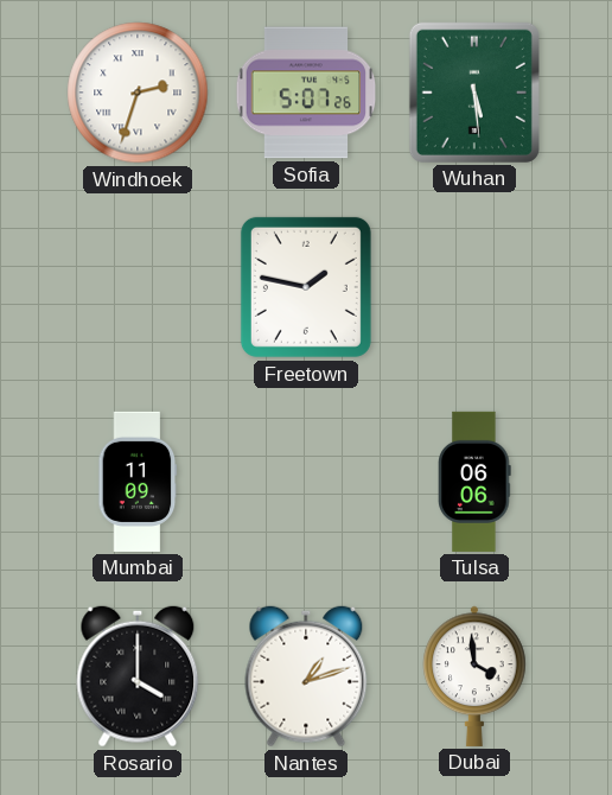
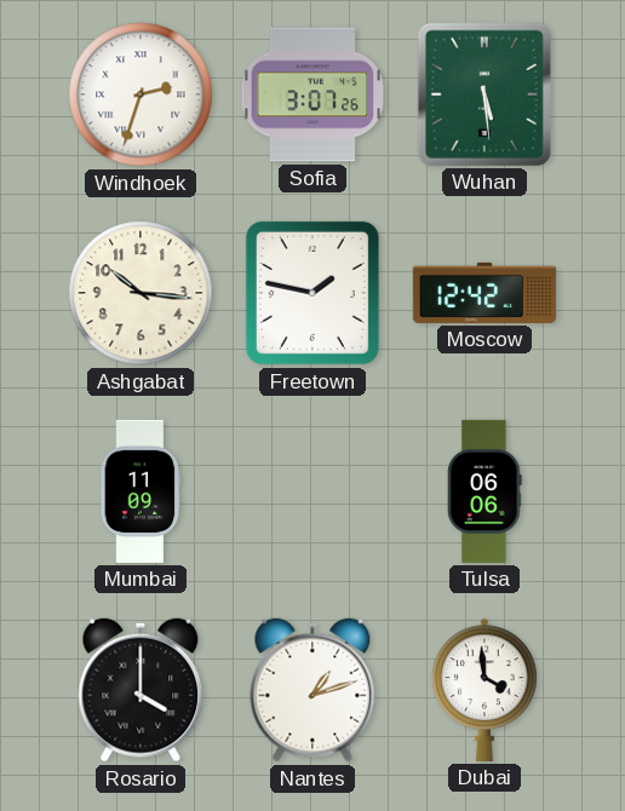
Sofia: 5:07 -> 3:07 (312, 94)
Ashgabat: none -> 10:16 (141, 293)
Moscow: none -> 12:42 (484, 293)
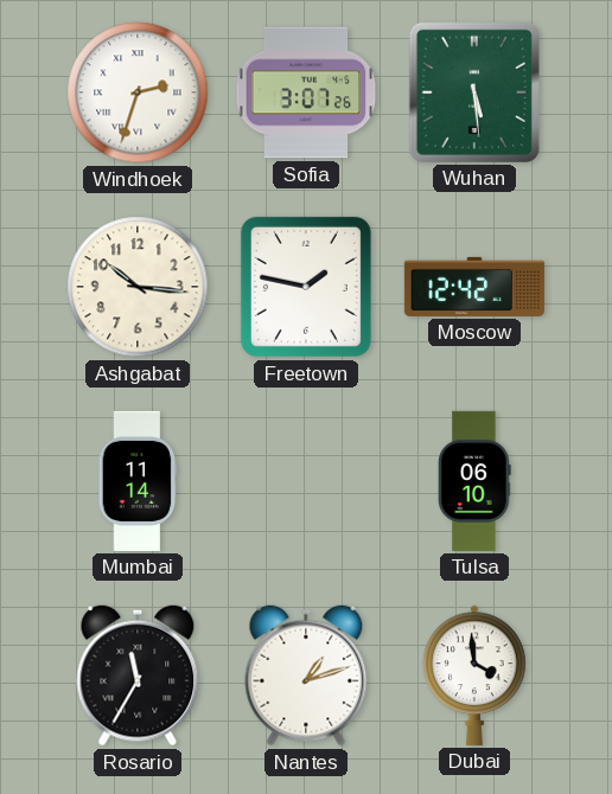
Mumbai: 11:09 -> 11:14 (138, 481)
Tulsa: 06:06 -> 06:10 (474, 481)
Rosario: 4:00 -> 11:35 (138, 675)
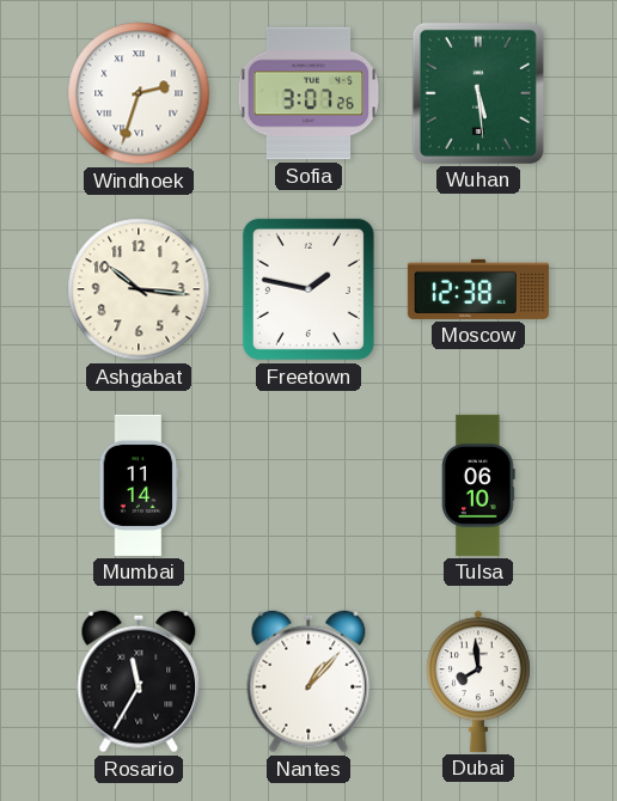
Moscow: 12:42 -> 12:38 (478, 289)
Nantes: 1:12 -> 1:07 (308, 681)
Dubai: 3:59 -> 7:59 (478, 681)
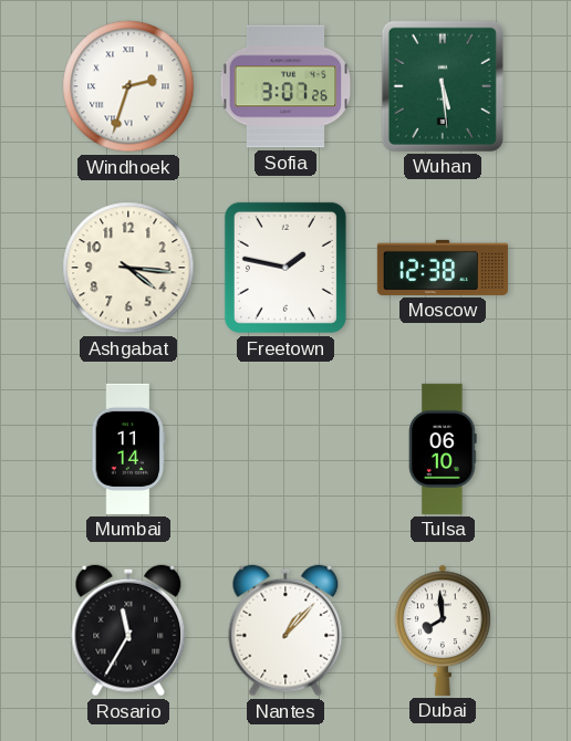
Ashgabat: 10:16 -> 4:16 (128, 268)
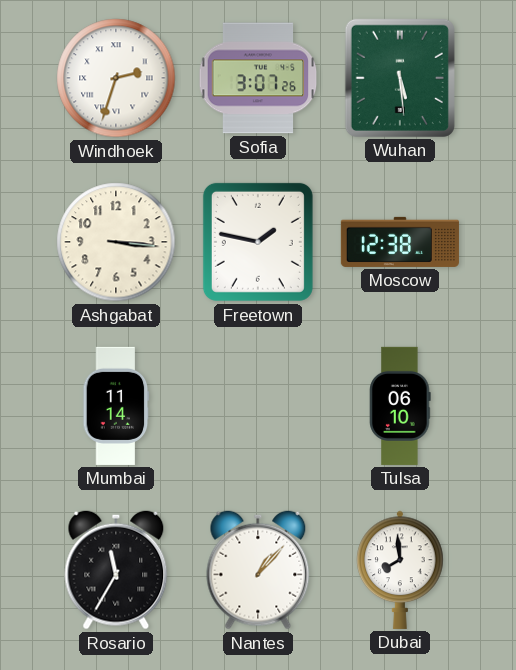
Ashgabat: 4:16 -> 3:16 (116, 242)
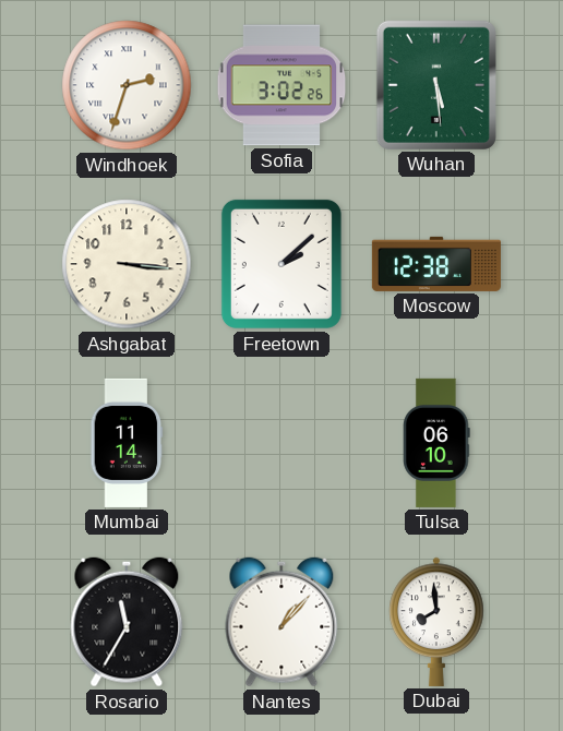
Sofia: 3:07 -> 3:02 (281, 85)
Freetown: 1:47 -> 2:08 (281, 264)
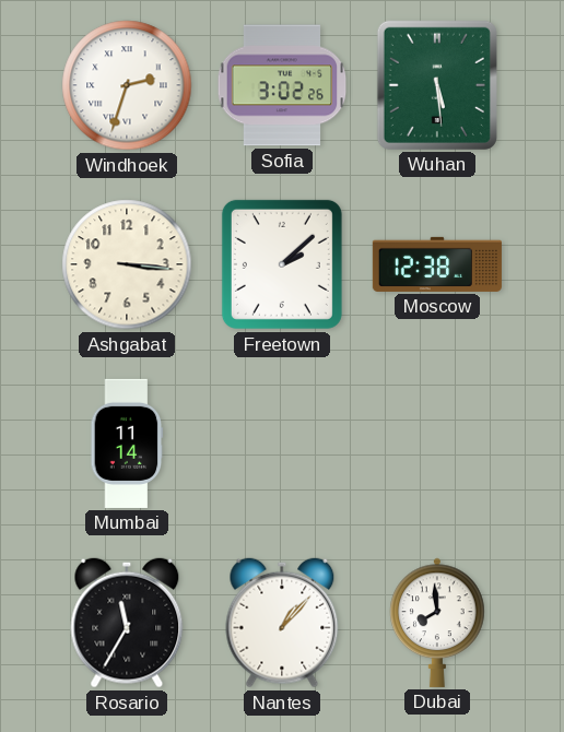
Tulsa: 06:10 -> none (436, 443)
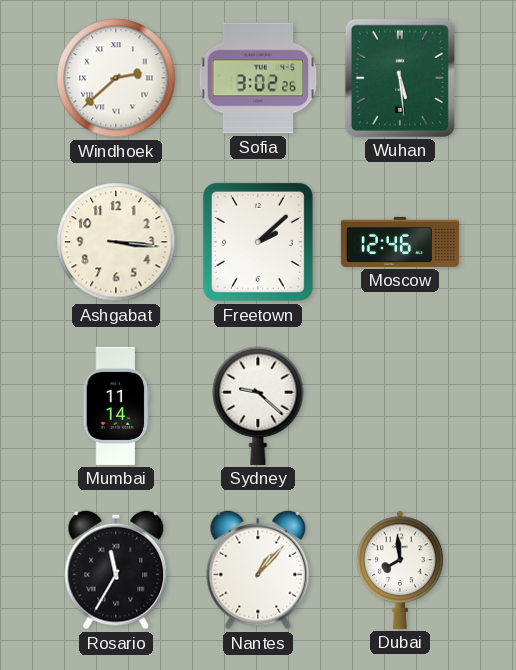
Windhoek: 2:33 -> 2:38 (116, 78)
Moscow: 12:38 -> 12:46 (400, 242)
Sydney: none -> 9:22 (258, 406)
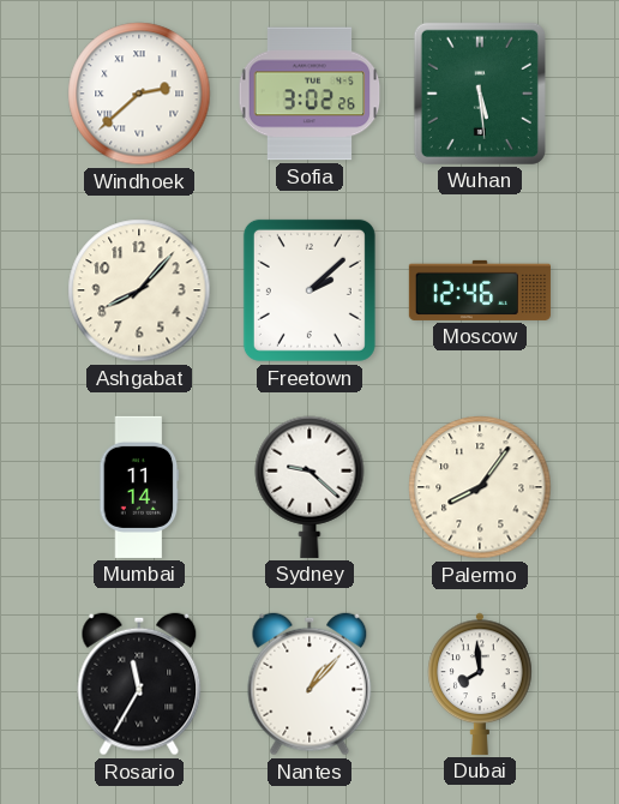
Ashgabat: 3:16 -> 8:07 (139, 290)
Palermo: none -> 8:06 (480, 487)
